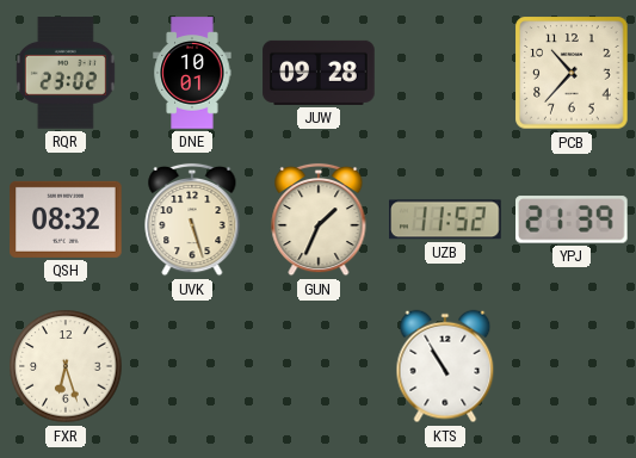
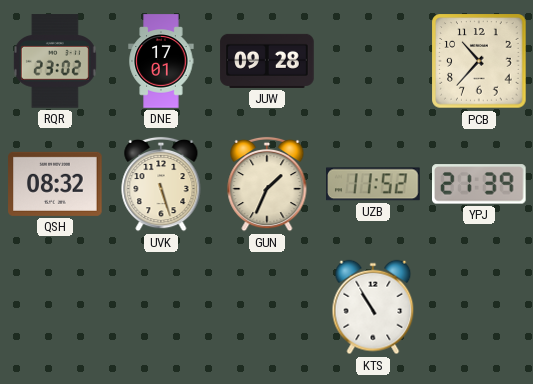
DNE: 10:01 -> 17:01 (161, 61)
FXR: 6:27 -> none (66, 366)
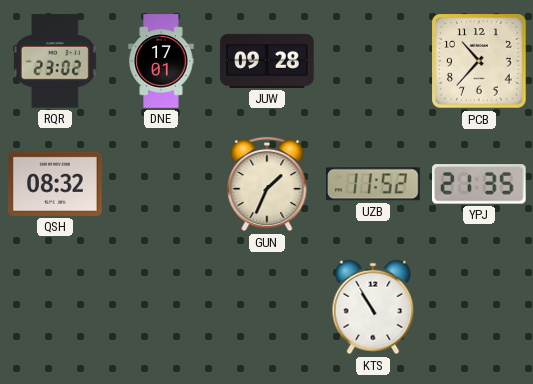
UVK: 5:27 -> none (161, 184)
YPJ: 21:39 -> 21:35 (480, 184)
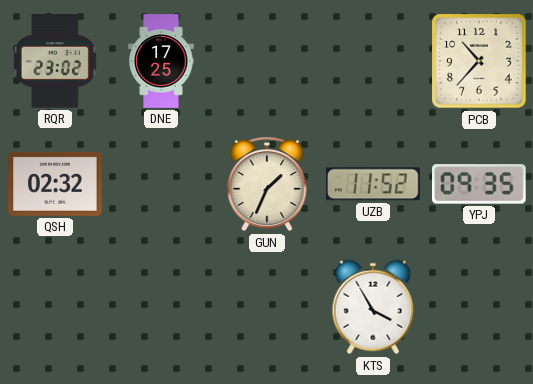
DNE: 17:01 -> 17:25 (161, 61)
JUW: 09:28 -> none (267, 61)
QSH: 08:32 -> 02:32 (55, 184)
YPJ: 21:35 -> 09:35 (480, 184)
KTS: 10:55 -> 3:55 (373, 307)
